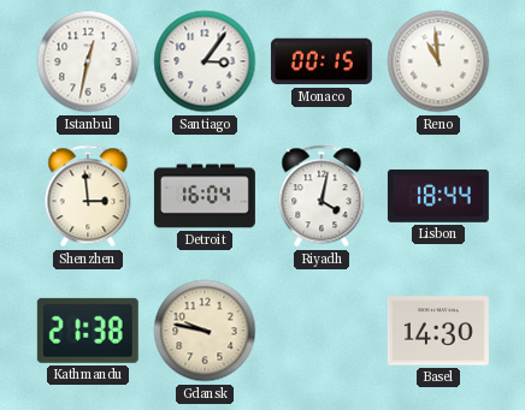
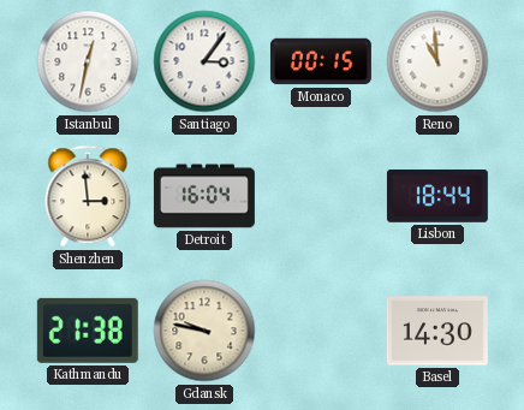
Riyadh: 4:02 -> none (322, 196)
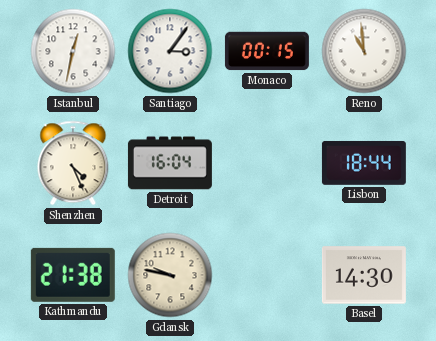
Shenzhen: 2:59 -> 4:26 (73, 163)
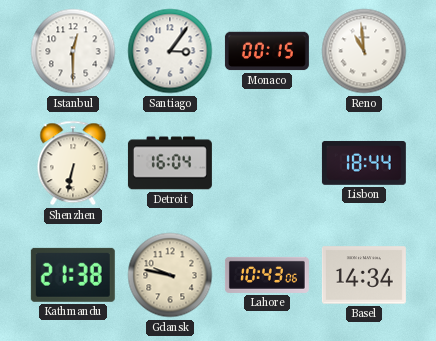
Istanbul: 12:32 -> 12:30 (73, 51)
Shenzhen: 4:26 -> 6:32 (73, 163)
Lahore: none -> 10:43 (267, 275)
Basel: 14:30 -> 14:34 (364, 275)
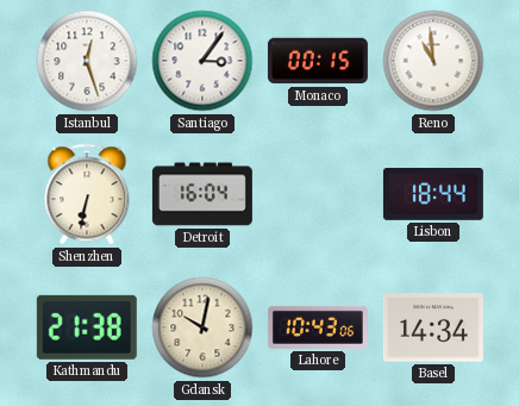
Istanbul: 12:30 -> 12:27 (87, 61)
Gdansk: 9:47 -> 10:02 (202, 327)
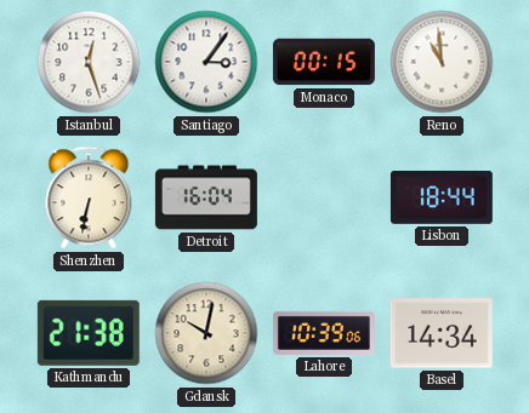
Lahore: 10:43 -> 10:39 (324, 333)
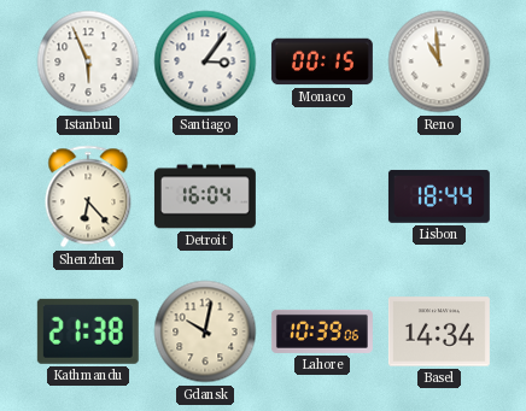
Istanbul: 12:27 -> 5:56 (88, 61)
Shenzhen: 6:32 -> 6:23 (88, 196)
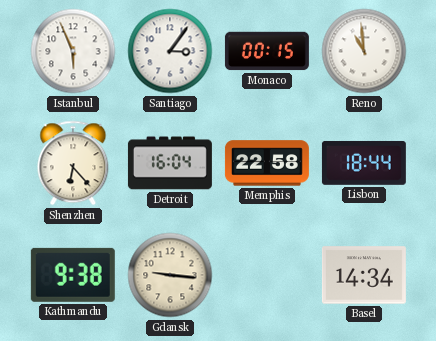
Memphis: none -> 22:58 (267, 163)
Kathmandu: 21:38 -> 9:38 (73, 275)
Gdansk: 10:02 -> 9:16 (170, 275)
Lahore: 10:39 -> none (322, 331)
